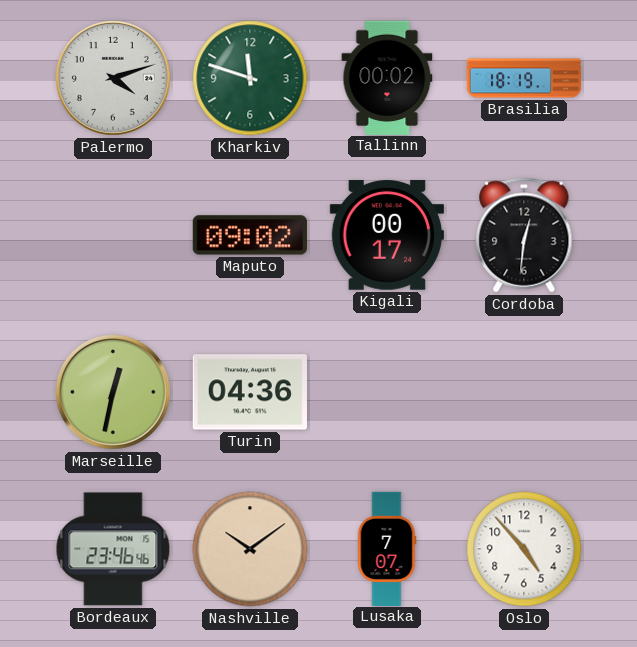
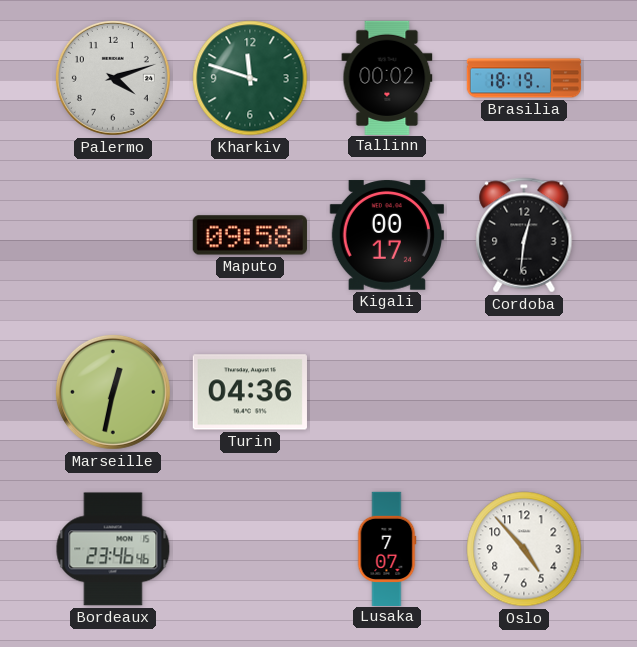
Maputo: 09:02 -> 09:58 (250, 235)
Nashville: 10:09 -> none (250, 549)
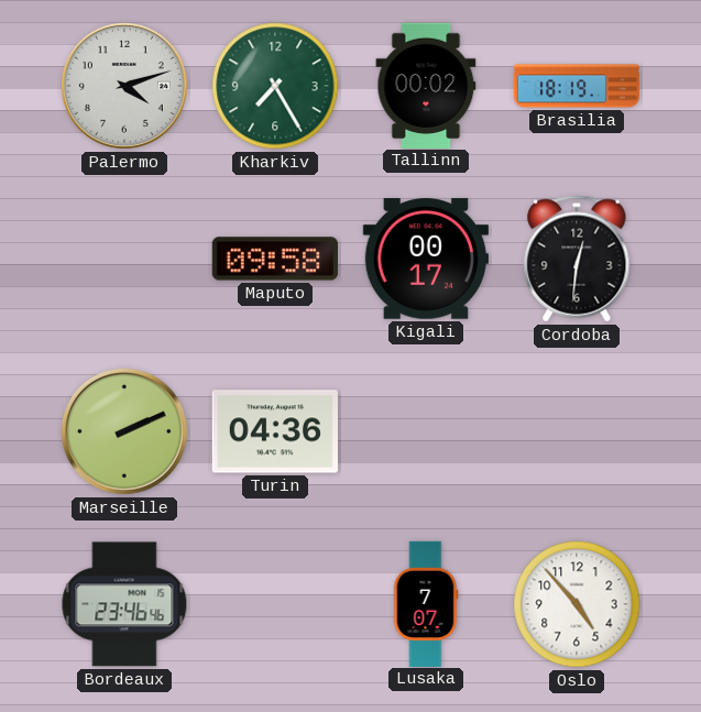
Kharkiv: 11:48 -> 7:25 (275, 86)
Marseille: 12:32 -> 2:11 (124, 431)
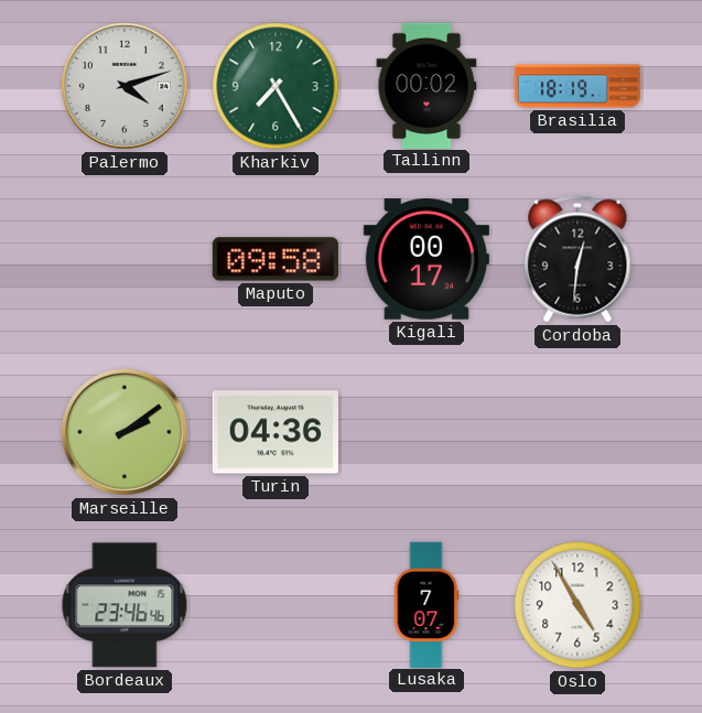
Marseille: 2:11 -> 2:09 (125, 432)
Oslo: 4:53 -> 4:55 (577, 605)
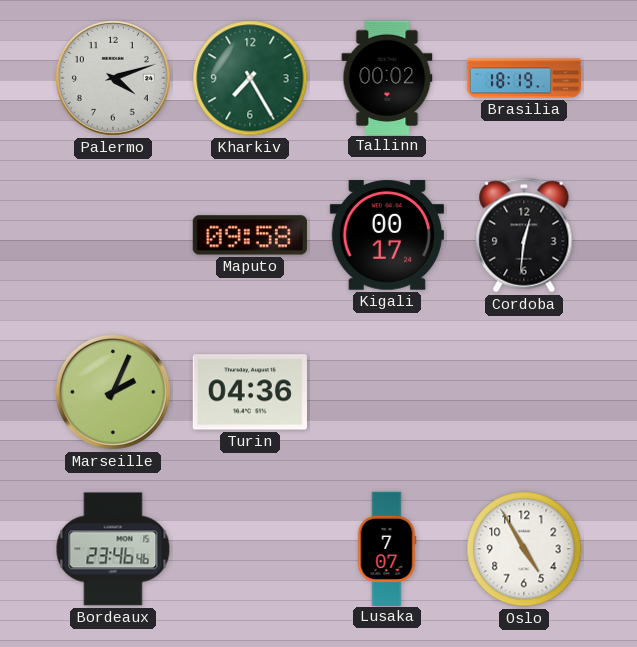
Marseille: 2:09 -> 2:04 (113, 392)
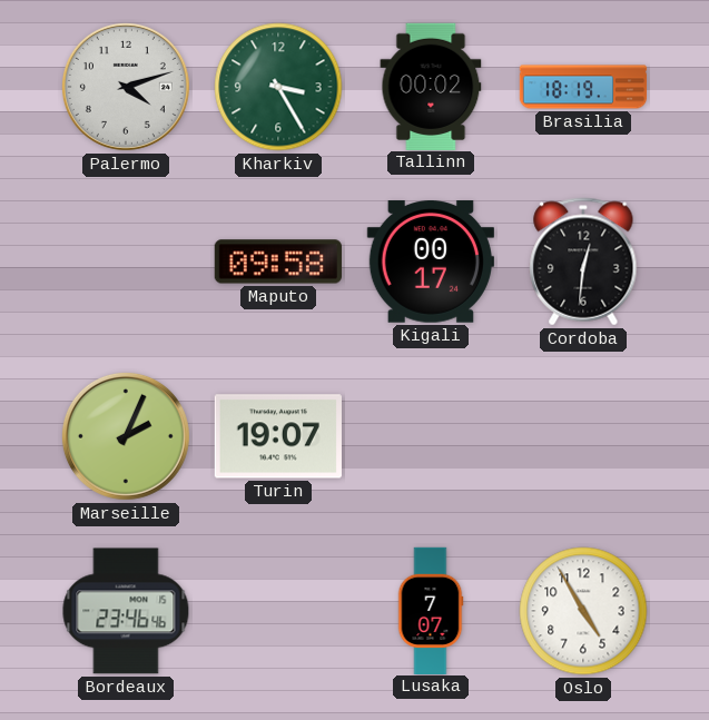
Kharkiv: 7:25 -> 3:25 (278, 87)
Turin: 04:36 -> 19:07 (278, 436)
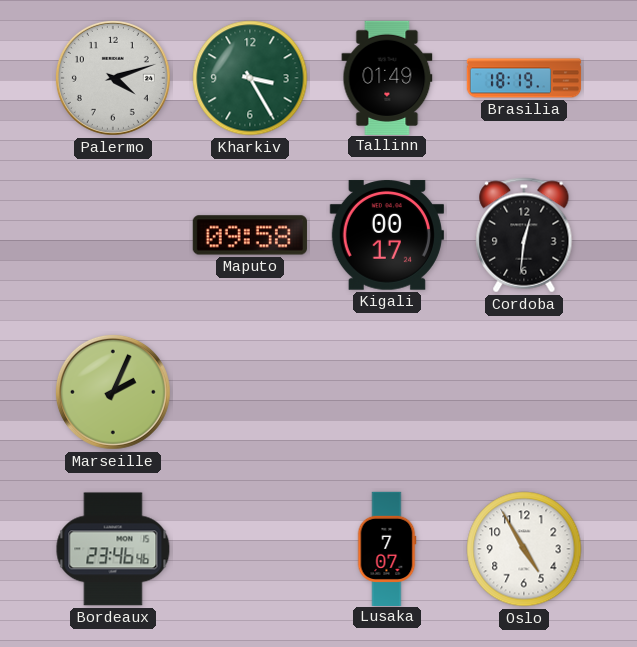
Tallinn: 00:02 -> 01:49 (387, 77)
Turin: 19:07 -> none (278, 436)
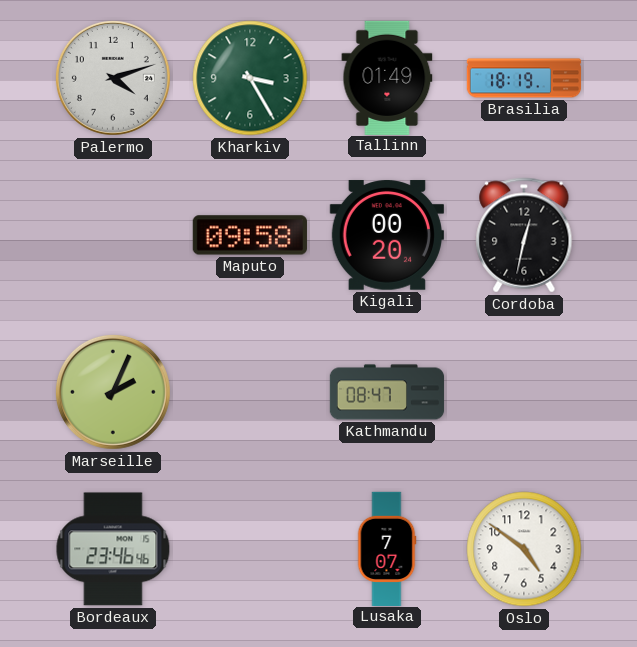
Kigali: 00:17 -> 00:20 (387, 235)
Cordoba: 12:31 -> 12:32 (524, 235)
Kathmandu: none -> 08:47 (387, 392)
Oslo: 4:55 -> 4:51 (524, 549)
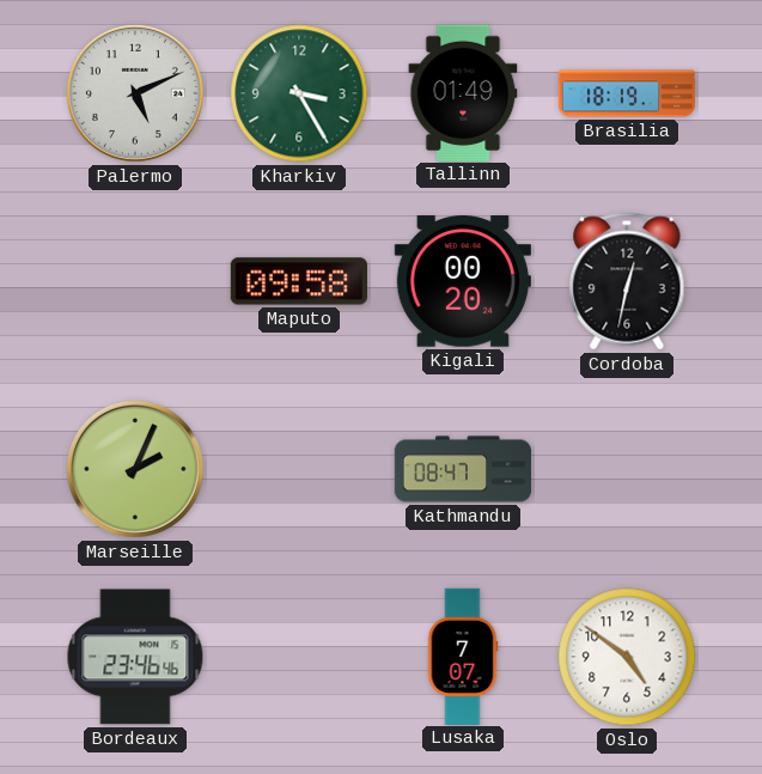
Palermo: 4:12 -> 5:11 (135, 93)
